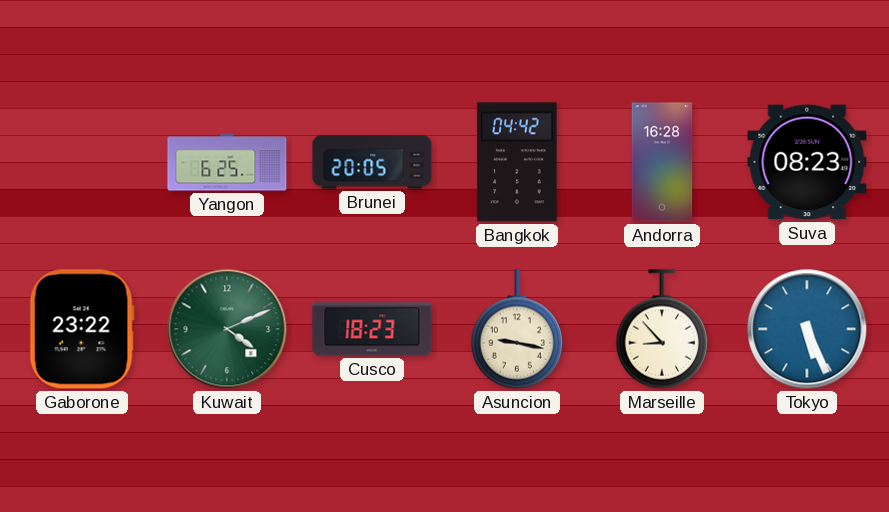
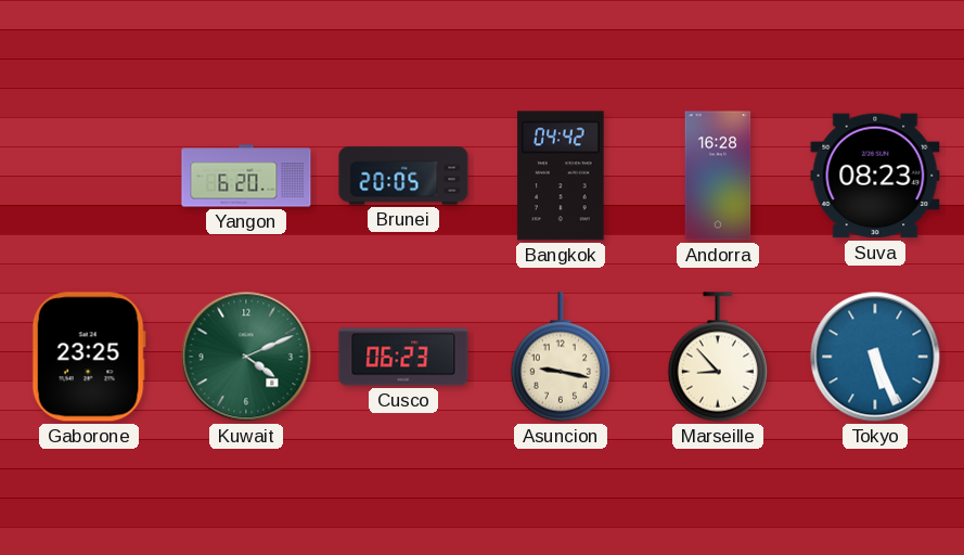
Yangon: 6:25 -> 6:20 (246, 176)
Gaborone: 23:22 -> 23:25 (89, 357)
Cusco: 18:23 -> 06:23 (403, 357)
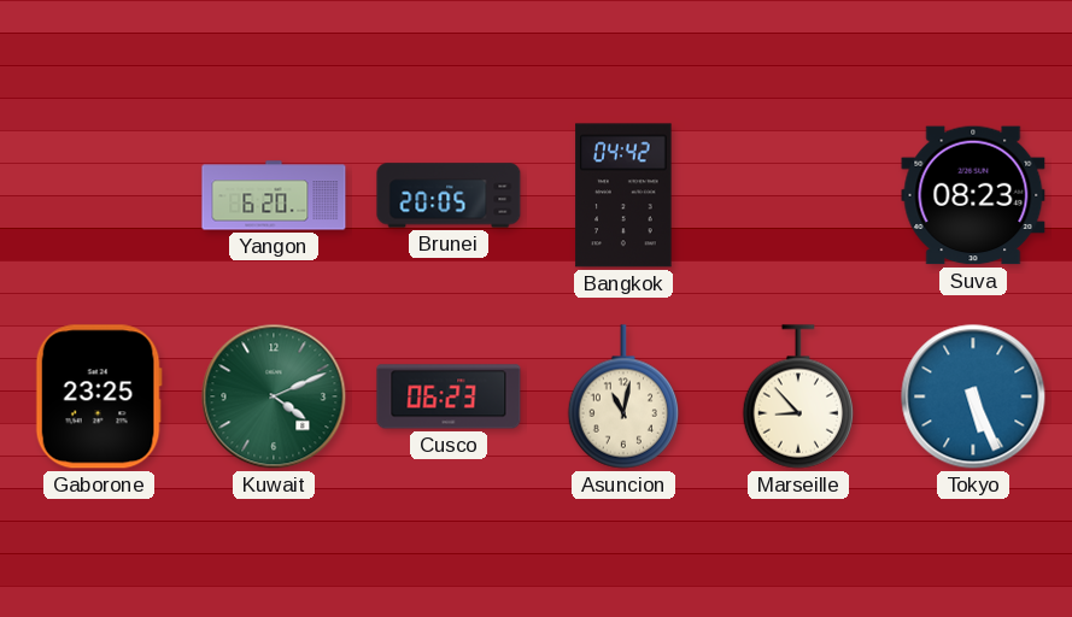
Andorra: 16:28 -> none (718, 176)
Asuncion: 9:17 -> 11:02 (623, 396)
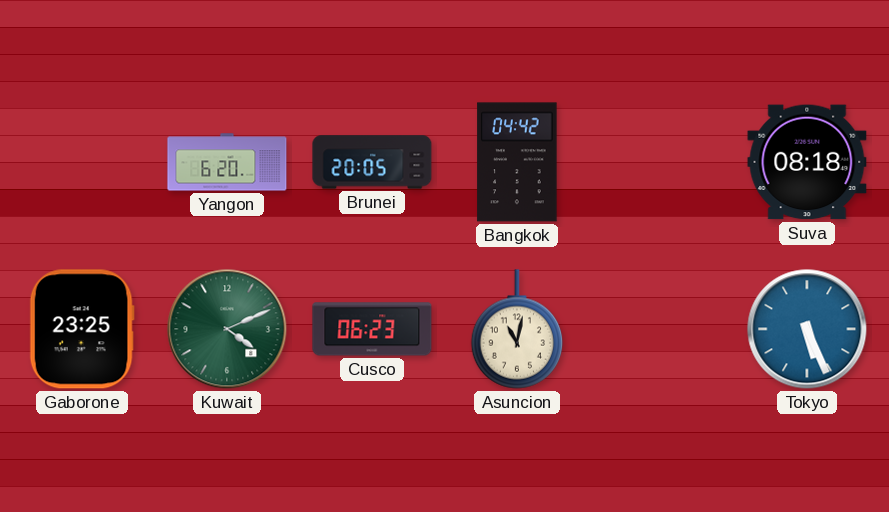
Suva: 08:23 -> 08:18 (807, 162)
Marseille: 8:53 -> none (798, 396)
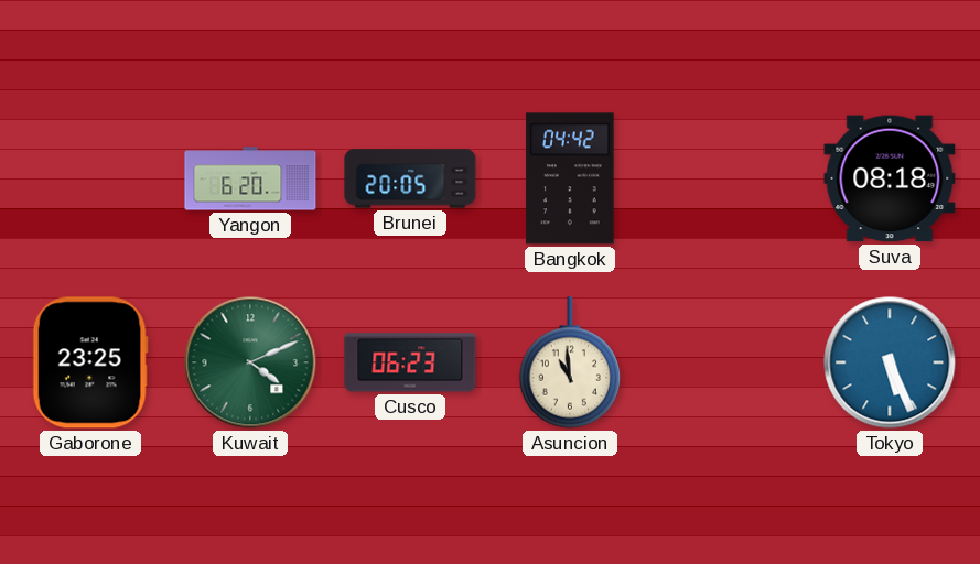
Asuncion: 11:02 -> 10:59 (570, 362)
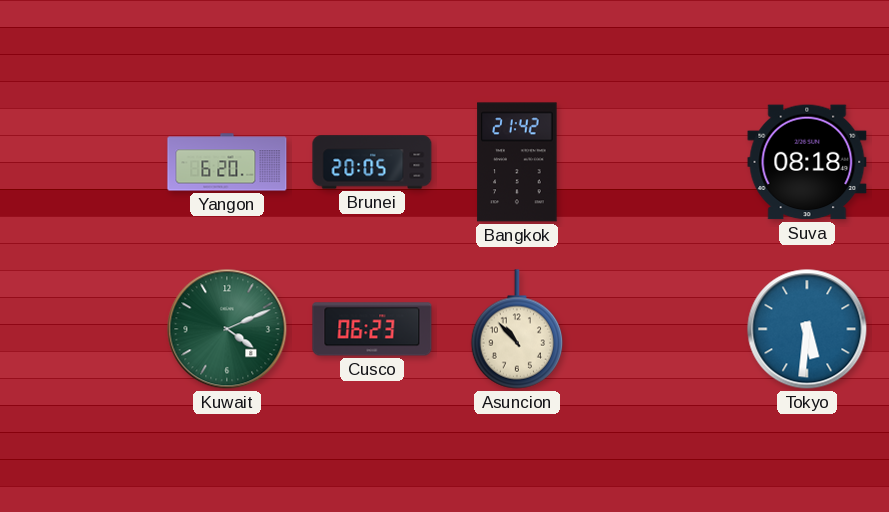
Bangkok: 04:42 -> 21:42 (517, 162)
Gaborone: 23:25 -> none (90, 362)
Asuncion: 10:59 -> 10:53 (517, 329)
Tokyo: 5:26 -> 5:31 (807, 329)
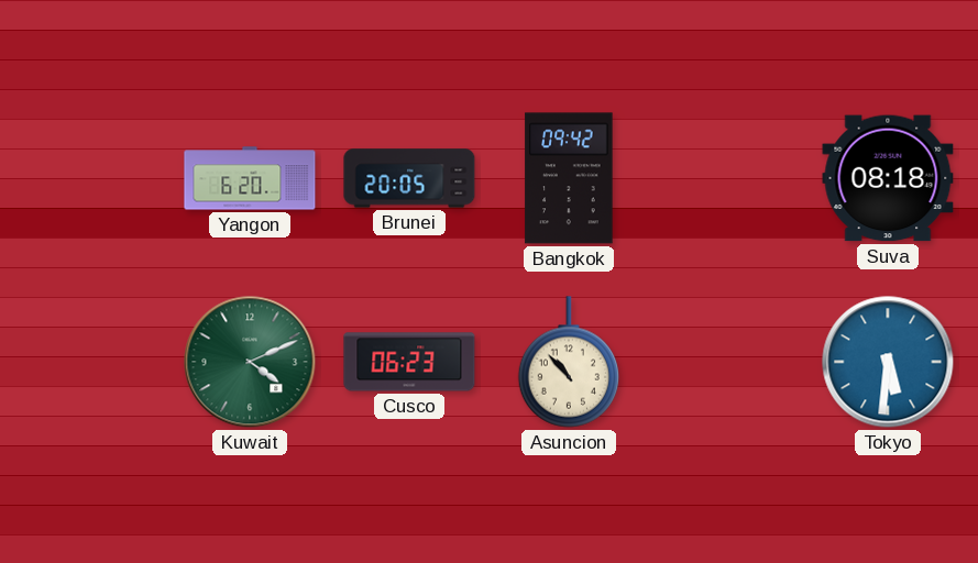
Bangkok: 21:42 -> 09:42 (569, 178)
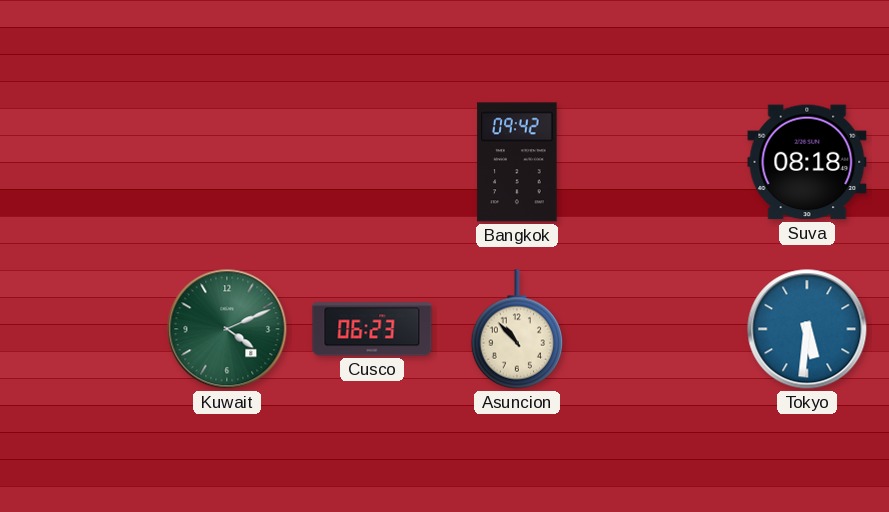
Yangon: 6:20 -> none (250, 178)
Brunei: 20:05 -> none (409, 178)
